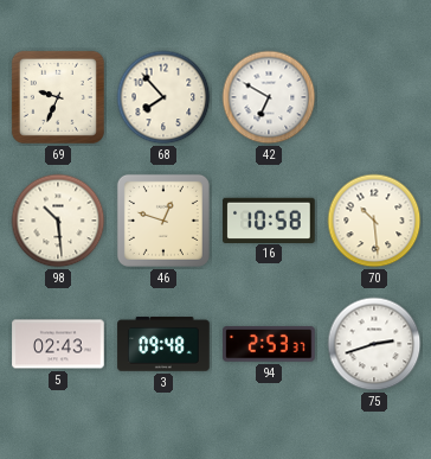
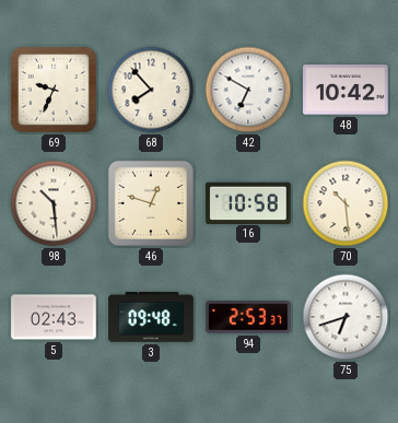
48: none -> 10:42 (346, 90)
75: 2:42 -> 6:42 (346, 317)
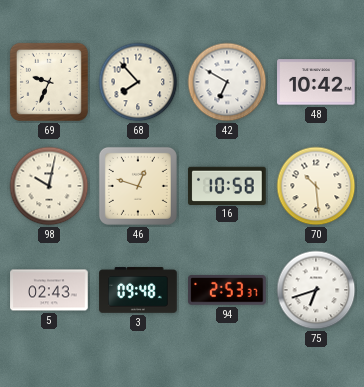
98: 10:29 -> 10:02 (49, 186)
